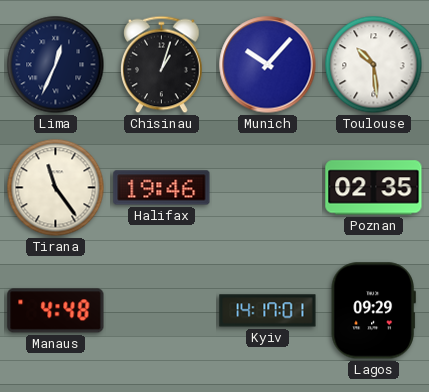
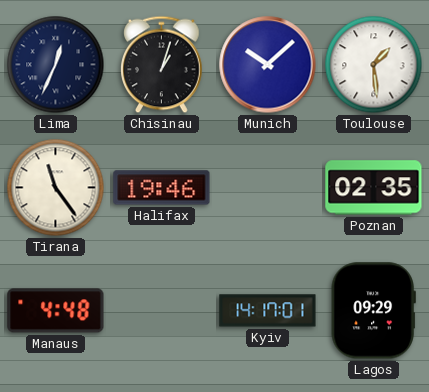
Munich: 10:07 -> 10:08 (268, 65)
Toulouse: 10:29 -> 1:29 (374, 65)
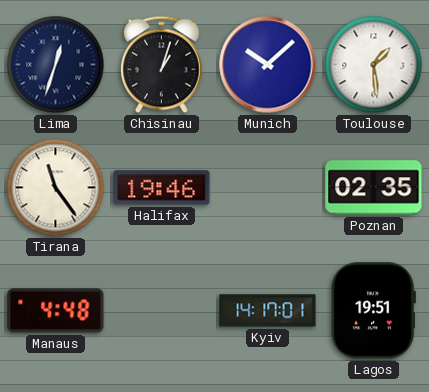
Lima: 12:34 -> 12:33 (56, 65)
Lagos: 09:29 -> 19:51 (373, 311)
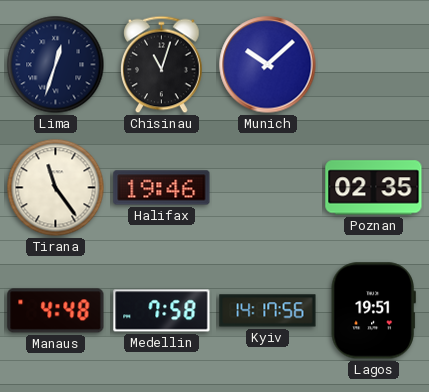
Chisinau: 1:03 -> 11:03 (162, 65)
Toulouse: 1:29 -> none (374, 65)
Medellin: none -> 7:58 (162, 311)
Kyiv: 14:17:01 -> 14:17:56 (268, 311)
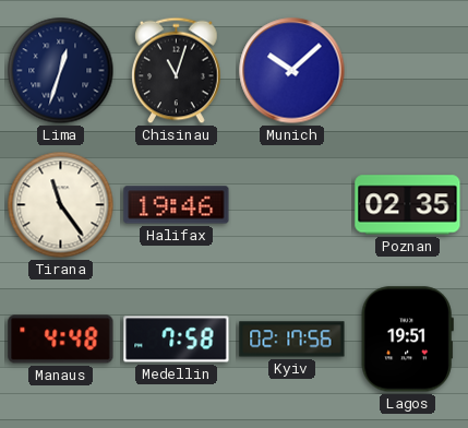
Kyiv: 14:17 -> 02:17 (292, 340)
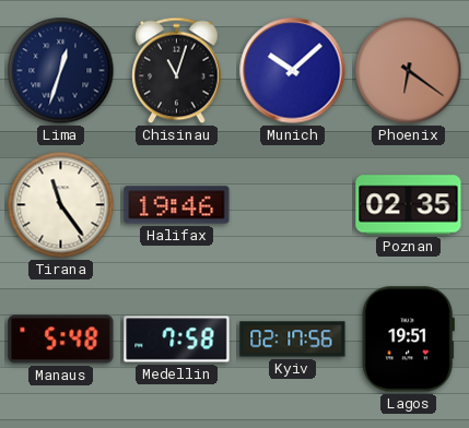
Phoenix: none -> 6:21 (409, 71)
Manaus: 4:48 -> 5:48 (61, 340)
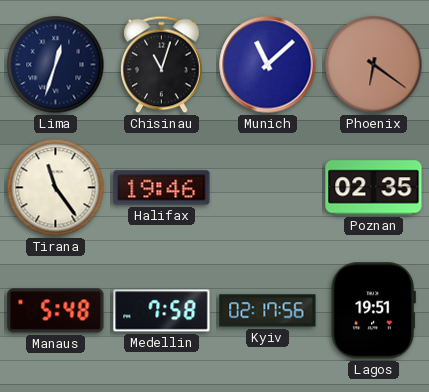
Munich: 10:08 -> 11:08 (268, 65)
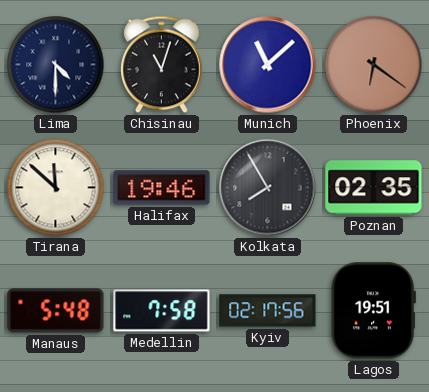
Lima: 12:33 -> 4:30 (56, 65)
Tirana: 11:24 -> 11:52 (56, 188)
Kolkata: none -> 7:55 (268, 188)
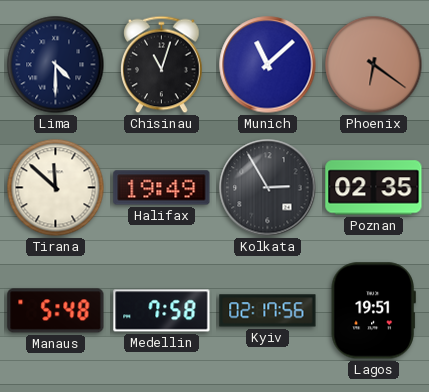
Halifax: 19:46 -> 19:49 (162, 188)
Kolkata: 7:55 -> 2:55 (268, 188)
